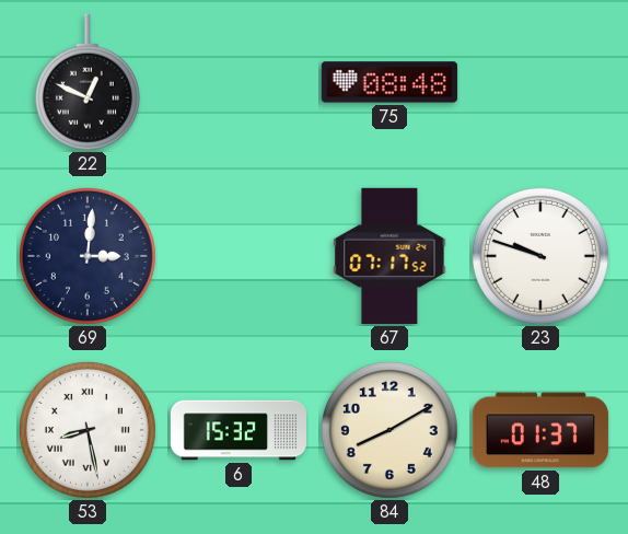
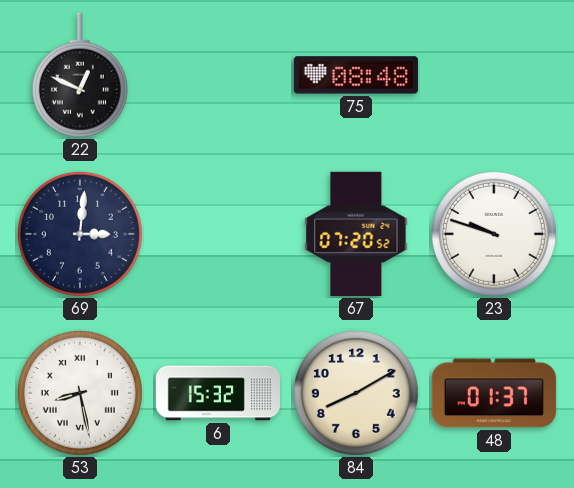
67: 07:17 -> 07:20 (356, 234)
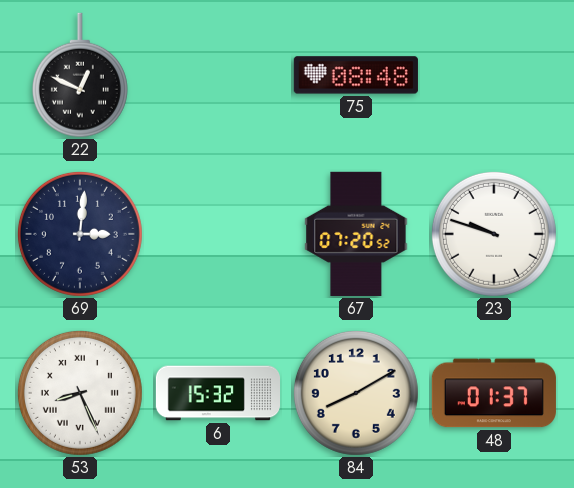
53: 8:28 -> 8:26 (80, 393)
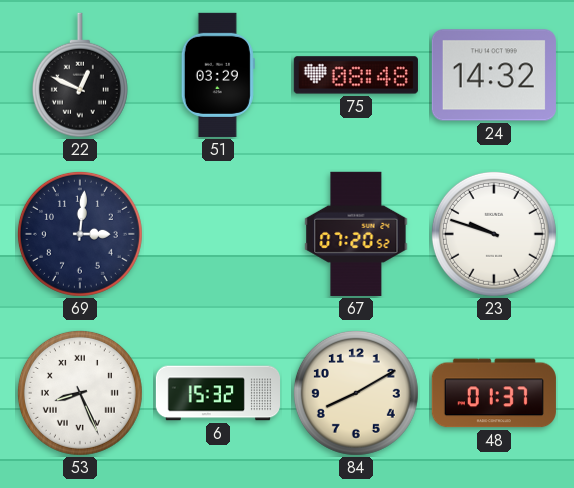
51: none -> 03:29 (218, 75)
24: none -> 14:32 (494, 75)
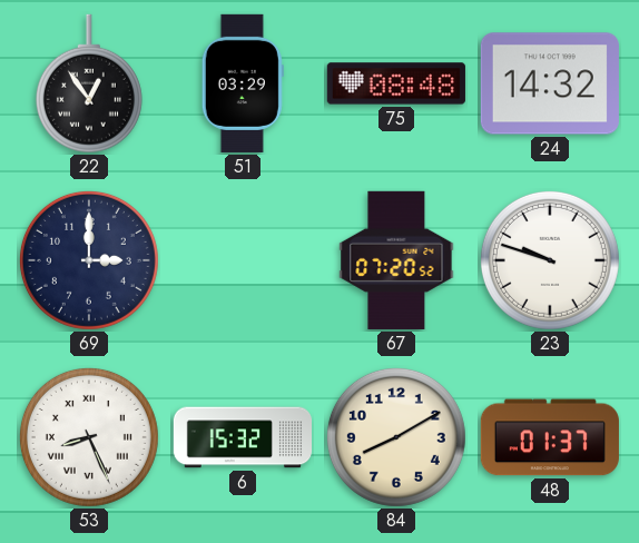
22: 12:49 -> 12:54 (89, 83)
69: 3:01 -> 3:00 (89, 260)
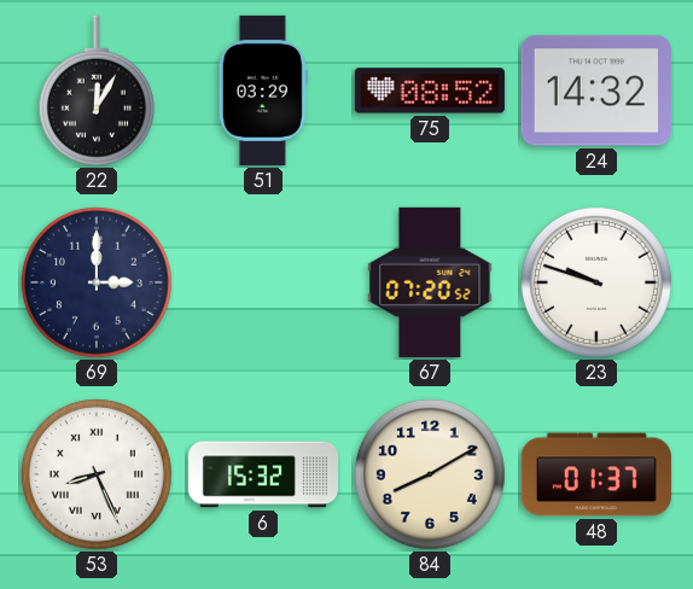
22: 12:54 -> 12:05 (97, 91)
75: 08:48 -> 08:52 (430, 91)
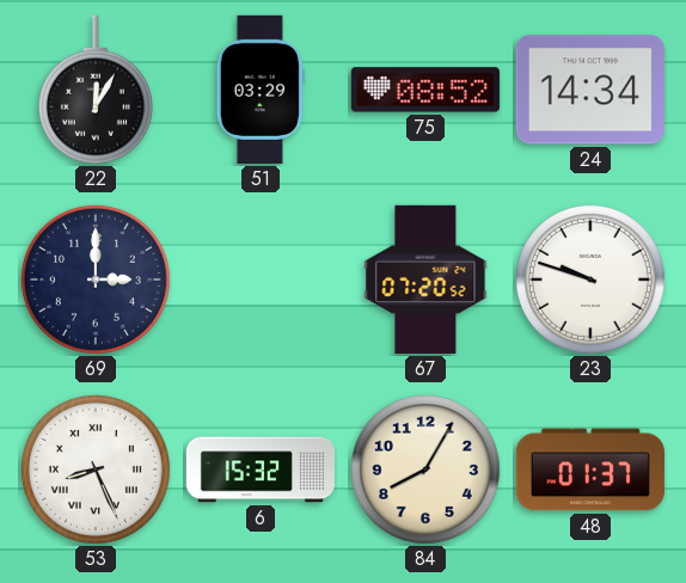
24: 14:32 -> 14:34 (590, 90)
84: 8:10 -> 8:05 (425, 470)
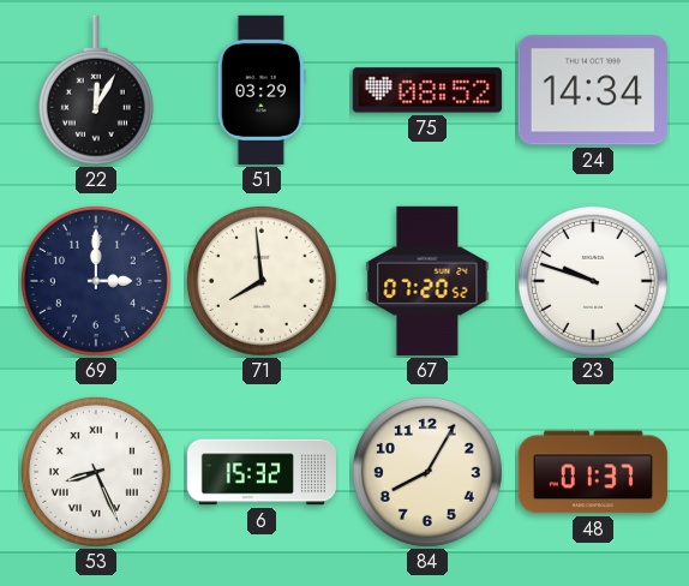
71: none -> 7:59 (262, 281)
